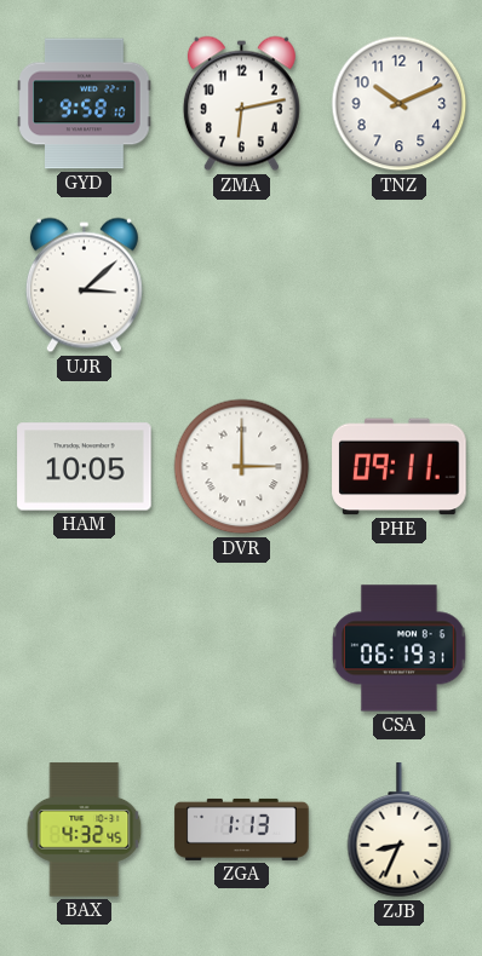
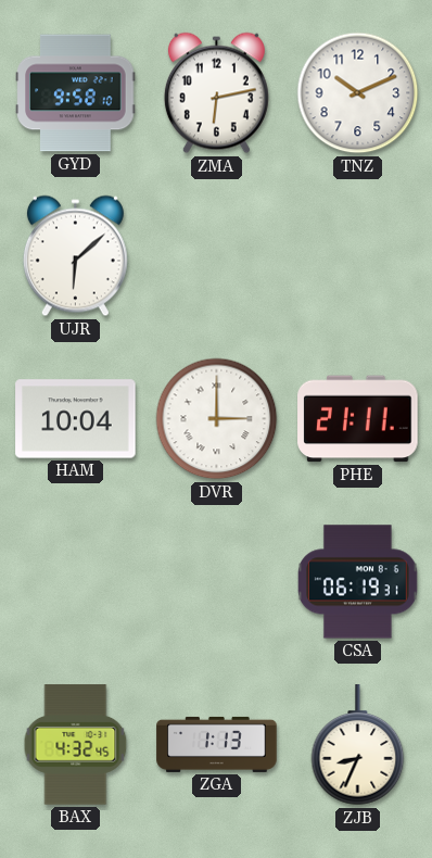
UJR: 3:08 -> 6:08 (75, 256)
HAM: 10:05 -> 10:04 (76, 419)
PHE: 09:11 -> 21:11 (358, 419)
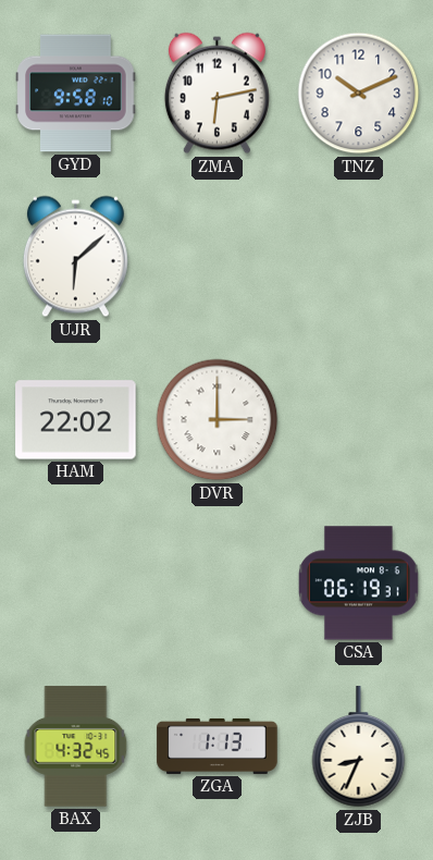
HAM: 10:04 -> 22:02 (76, 420)
PHE: 21:11 -> none (358, 419)
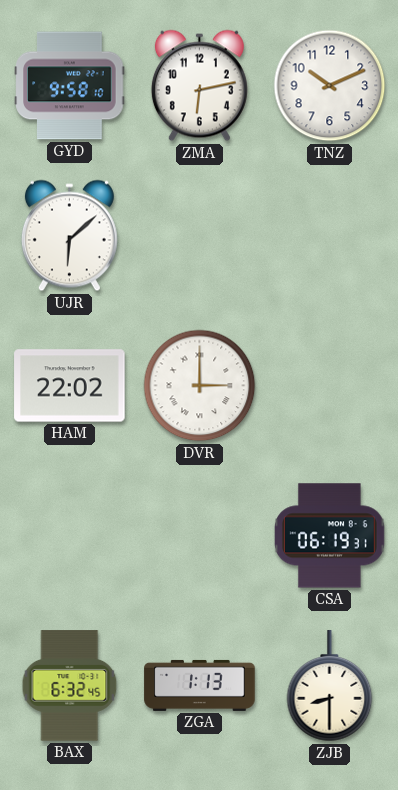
BAX: 4:32 -> 6:32 (70, 686)
ZJB: 8:34 -> 8:30 (330, 686)
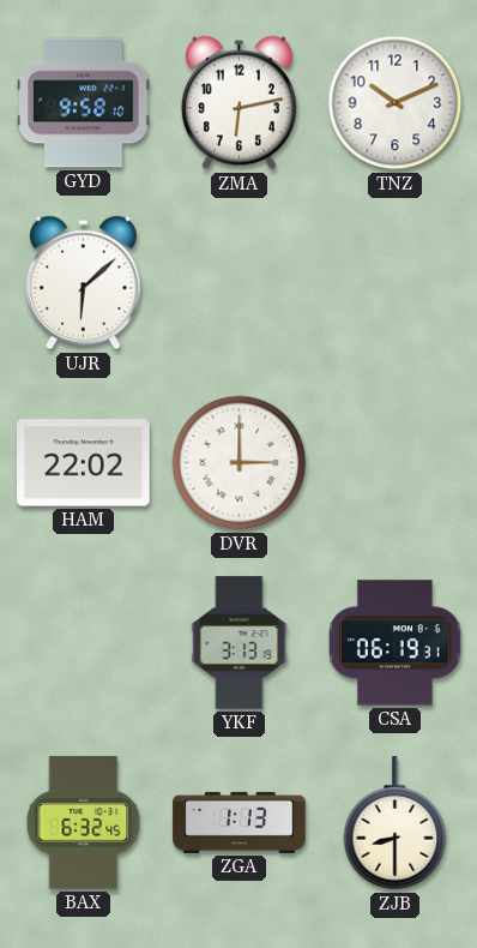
YKF: none -> 3:13 (240, 643)
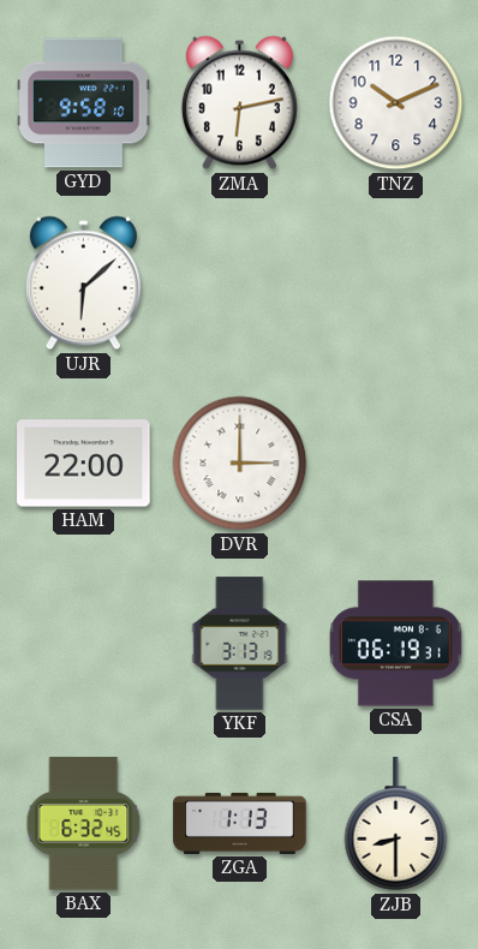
HAM: 22:02 -> 22:00 (84, 464)
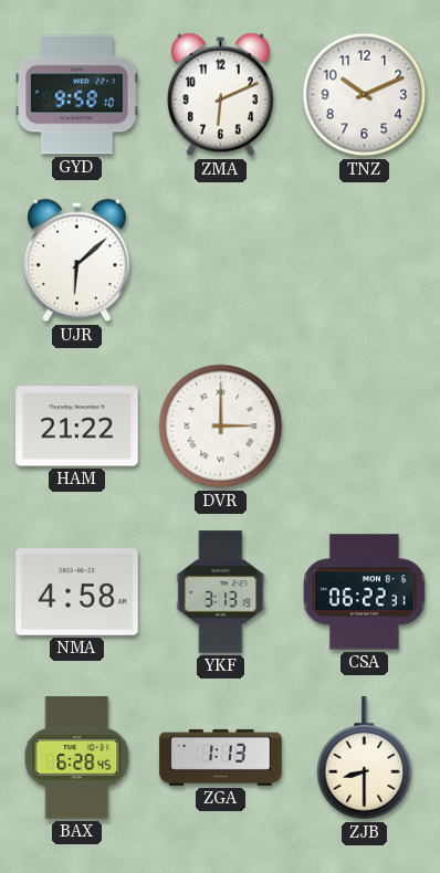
ZMA: 6:13 -> 6:11 (220, 95)
HAM: 22:00 -> 21:22 (77, 427)
NMA: none -> 4:58 (77, 592)
CSA: 06:19 -> 06:22 (364, 592)
BAX: 6:32 -> 6:28 (77, 758)
